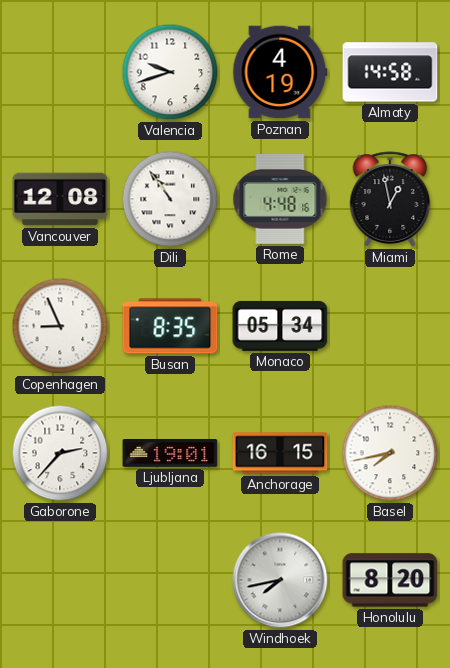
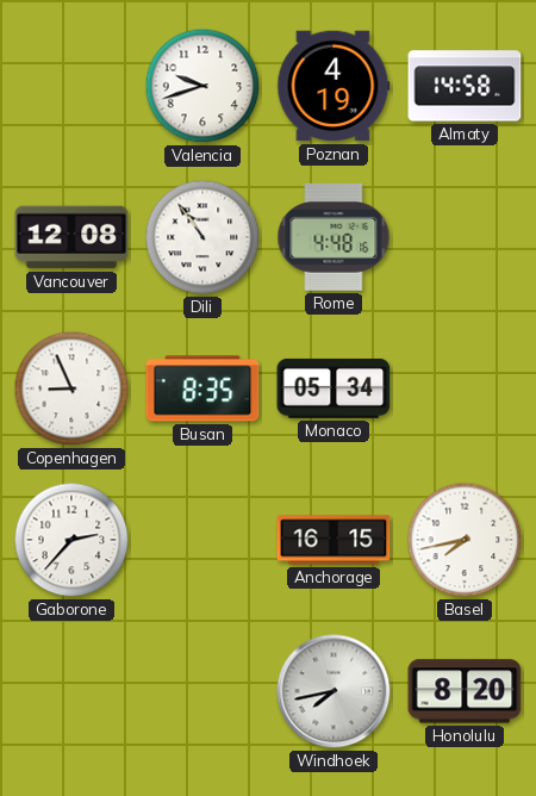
Miami: 12:58 -> none (390, 199)
Ljubljana: 19:01 -> none (170, 454)
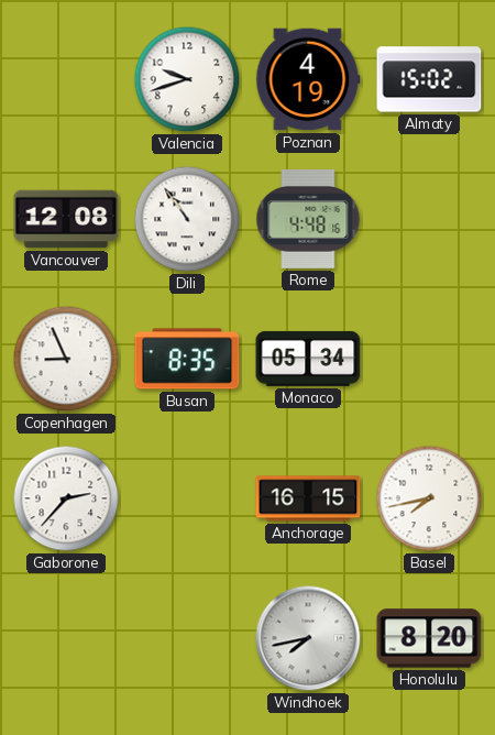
Almaty: 14:58 -> 15:02 (429, 79)
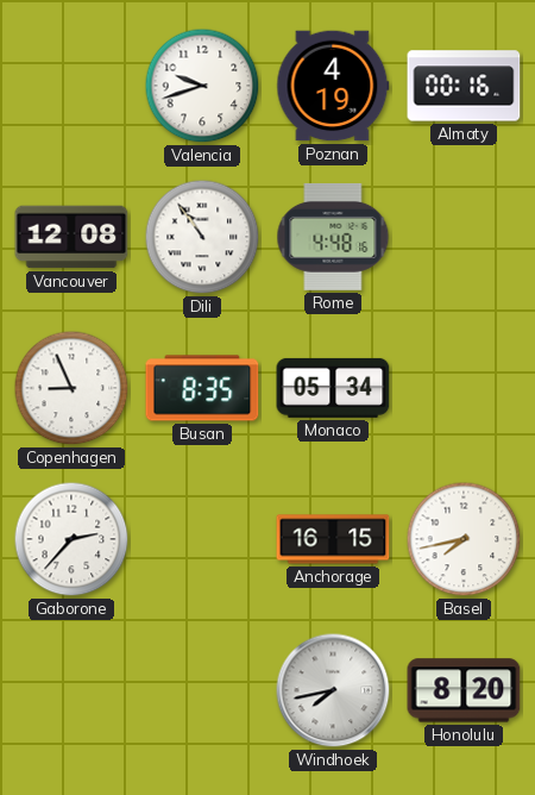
Almaty: 15:02 -> 00:16 (464, 86)
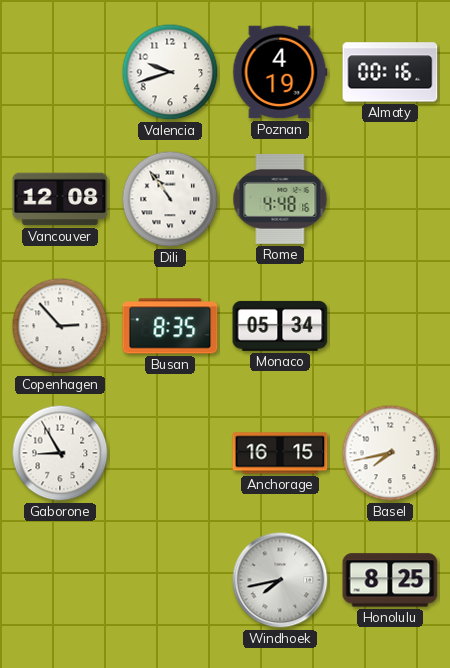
Copenhagen: 8:56 -> 2:53 (60, 326)
Gaborone: 2:37 -> 8:55 (60, 453)
Honolulu: 8:20 -> 8:25 (390, 580)
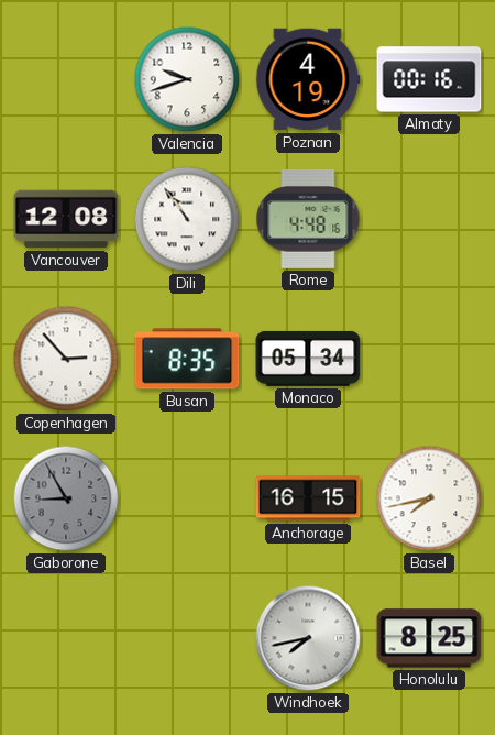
Gaborone dial: white -> grey (66, 498)
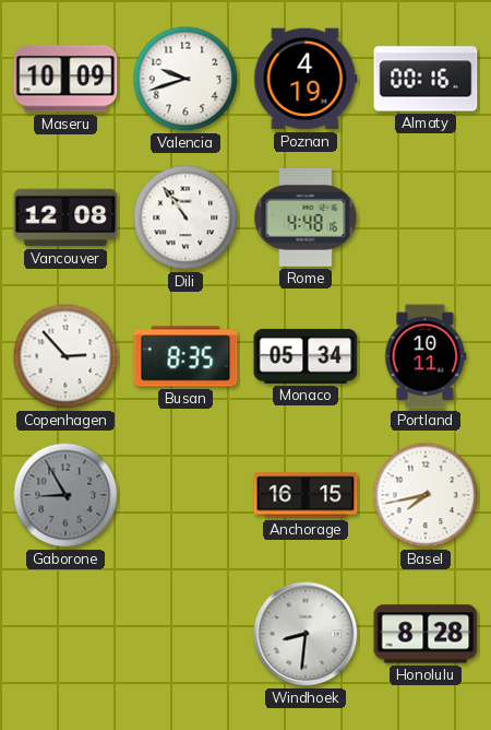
Maseru: none -> 10:09 (65, 79)
Portland: none -> 10:11 (426, 356)
Windhoek: 7:43 -> 8:31 (306, 634)
Honolulu: 8:25 -> 8:28 (426, 634)
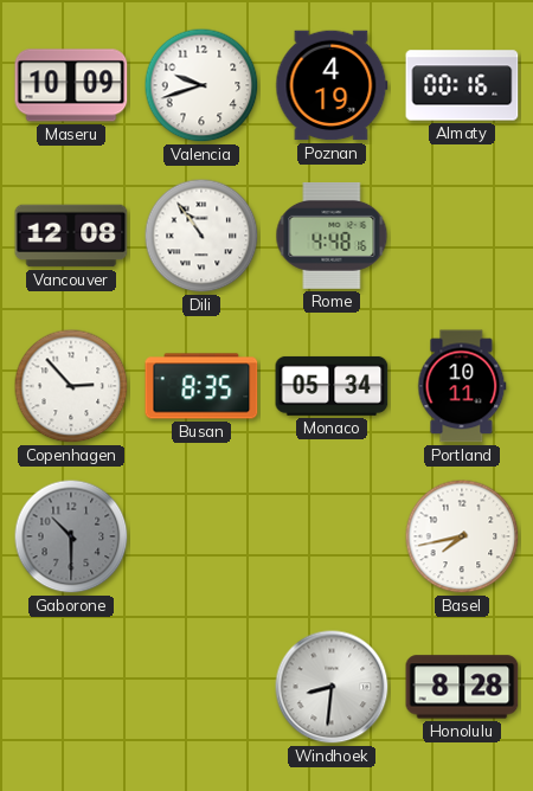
Gaborone: 8:55 -> 10:30 (71, 536)
Anchorage: 16:15 -> none (306, 495)
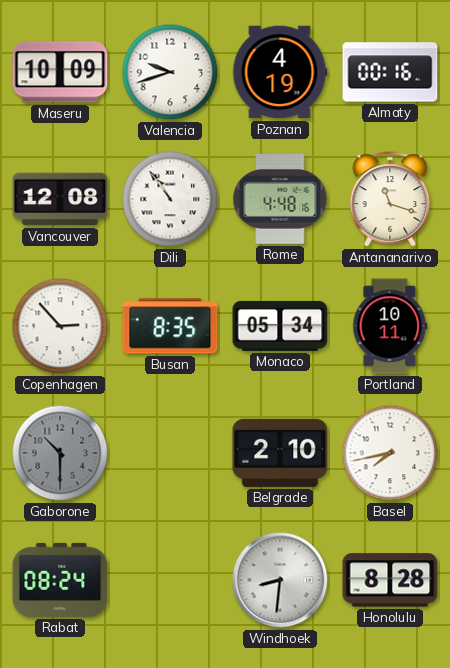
Antananarivo: none -> 11:18 (390, 199)
Belgrade: none -> 2:10 (280, 453)
Rabat: none -> 08:24 (60, 580)
